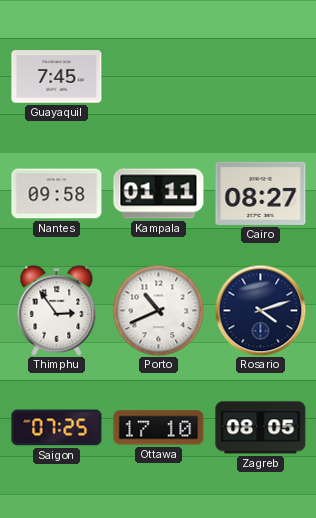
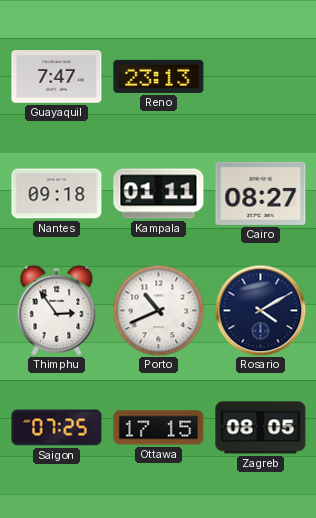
Guayaquil: 7:45 -> 7:47 (57, 77)
Reno: none -> 23:13 (159, 76)
Nantes: 09:58 -> 09:18 (57, 194)
Rosario: 4:12 -> 4:10 (260, 310)
Ottawa: 17:10 -> 17:15 (159, 428)
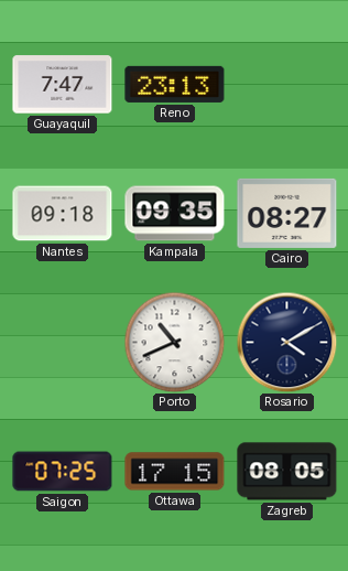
Kampala: 01:11 -> 09:35 (175, 214)
Thimphu: 2:54 -> none (57, 310)
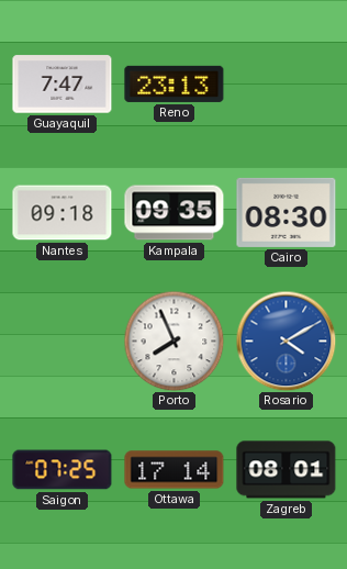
Cairo: 08:27 -> 08:30 (287, 212)
Porto: 10:41 -> 7:56 (173, 341)
Rosario dial: navy -> blue (286, 341)
Ottawa: 17:15 -> 17:14 (175, 470)
Zagreb: 08:05 -> 08:01 (287, 470)
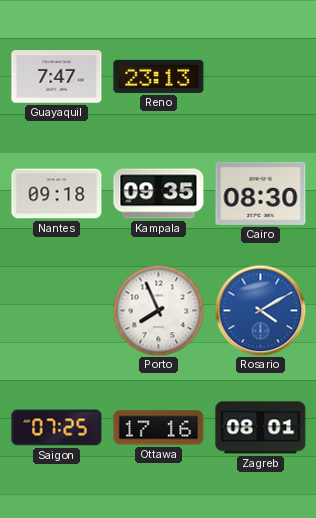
Ottawa: 17:14 -> 17:16 (159, 428)
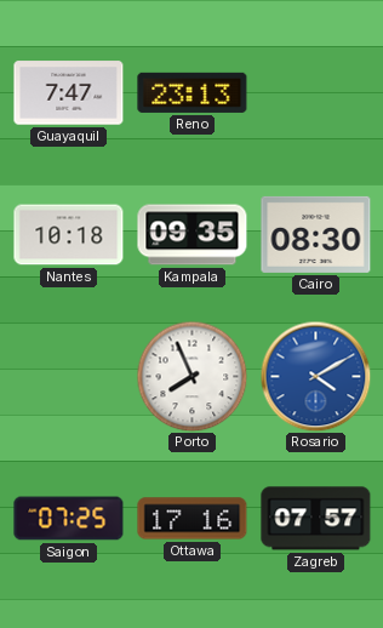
Nantes: 09:18 -> 10:18 (69, 235)
Zagreb: 08:01 -> 07:57 (316, 519)
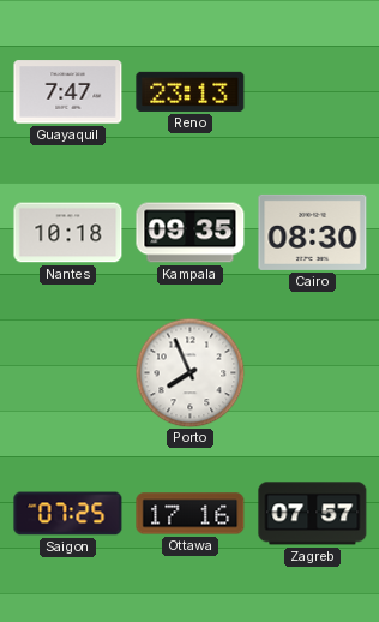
Rosario: 4:10 -> none (315, 376)
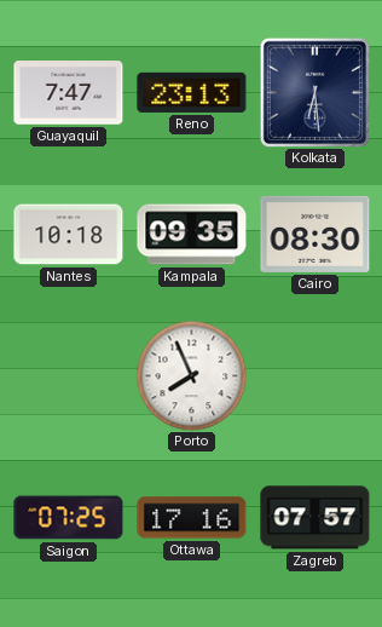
Kolkata: none -> 6:29 (314, 92)
